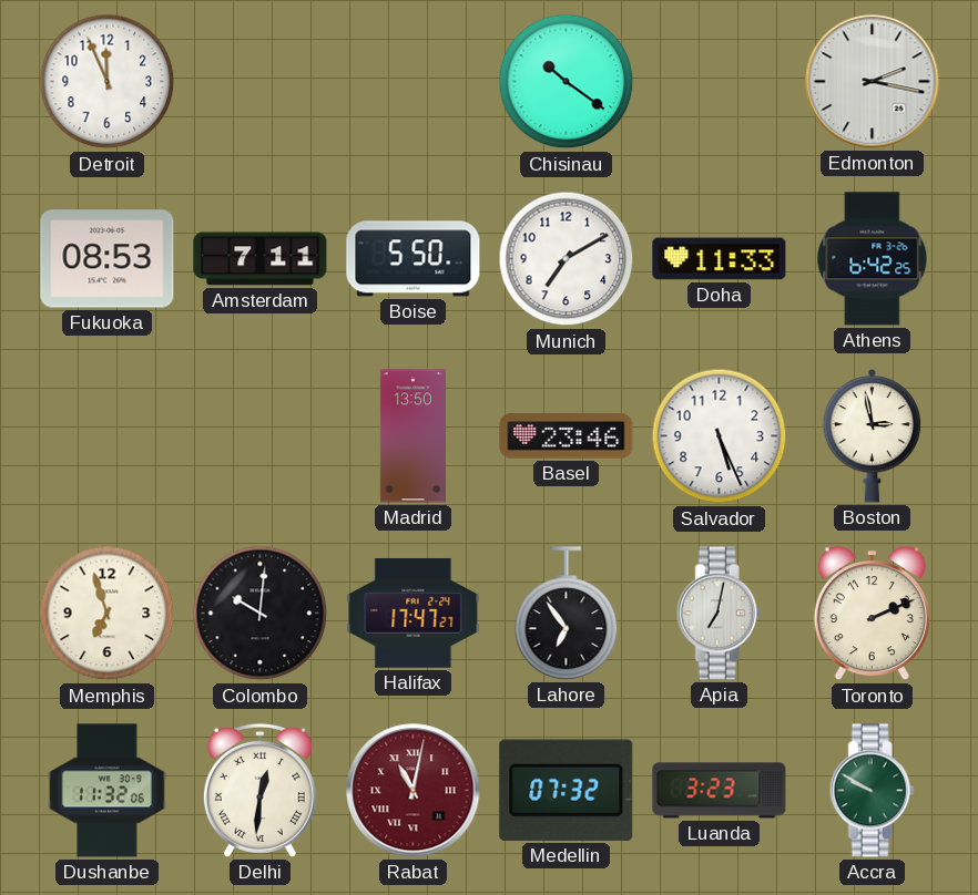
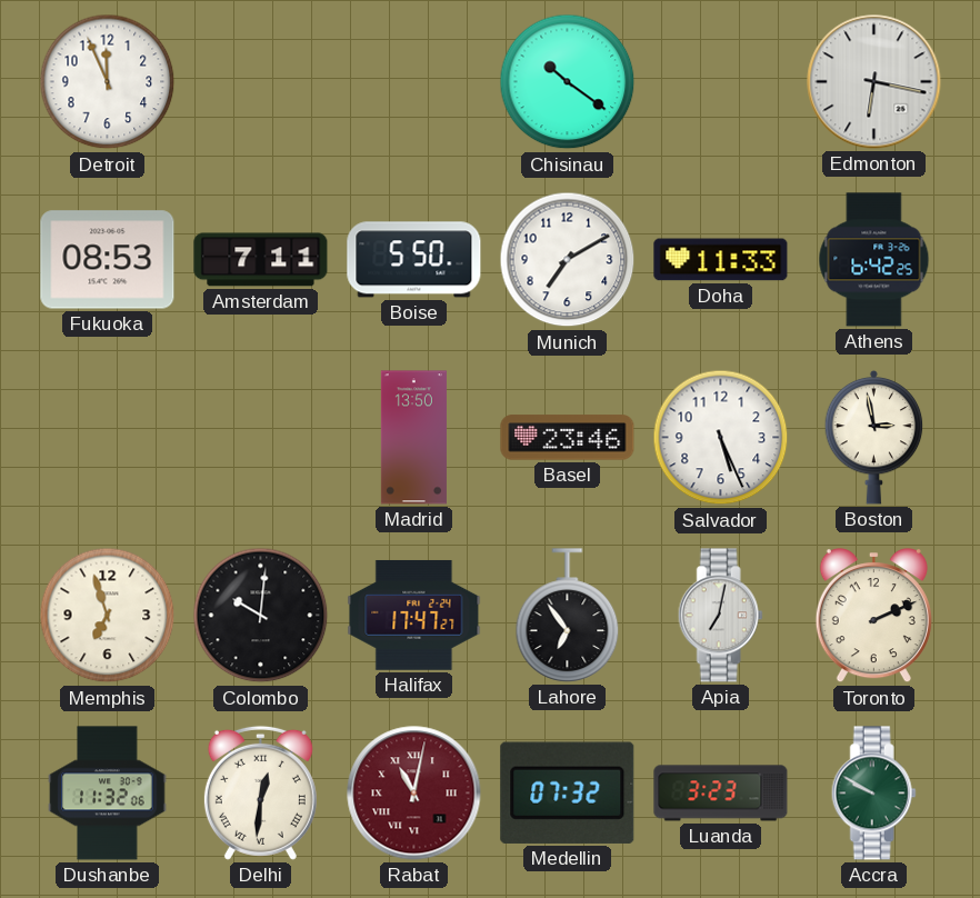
Edmonton: 2:17 -> 6:17 (874, 82)
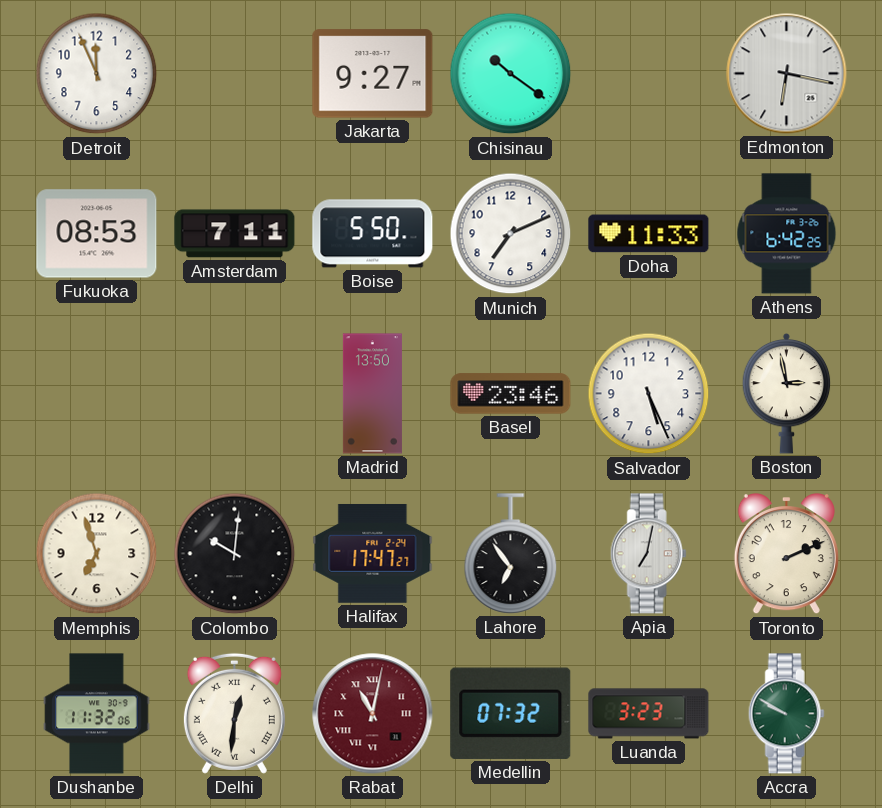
Jakarta: none -> 9:27 (373, 74)
Munich: 7:10 -> 7:11 (511, 234)
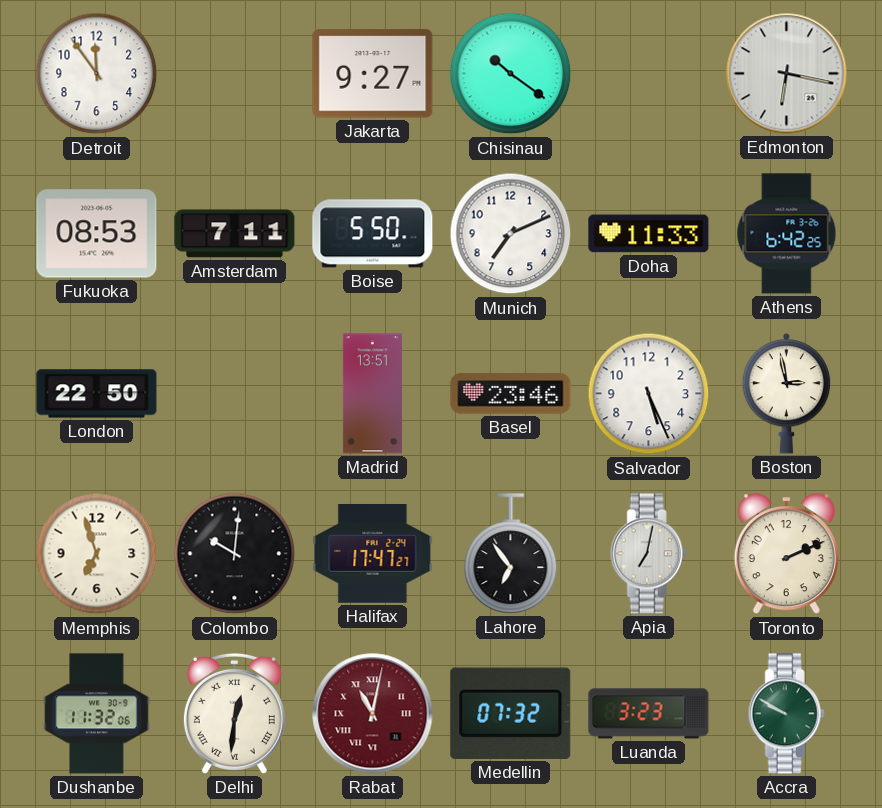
Detroit: 11:56 -> 11:54 (97, 74)
London: none -> 22:50 (97, 394)
Madrid: 13:50 -> 13:51 (372, 394)
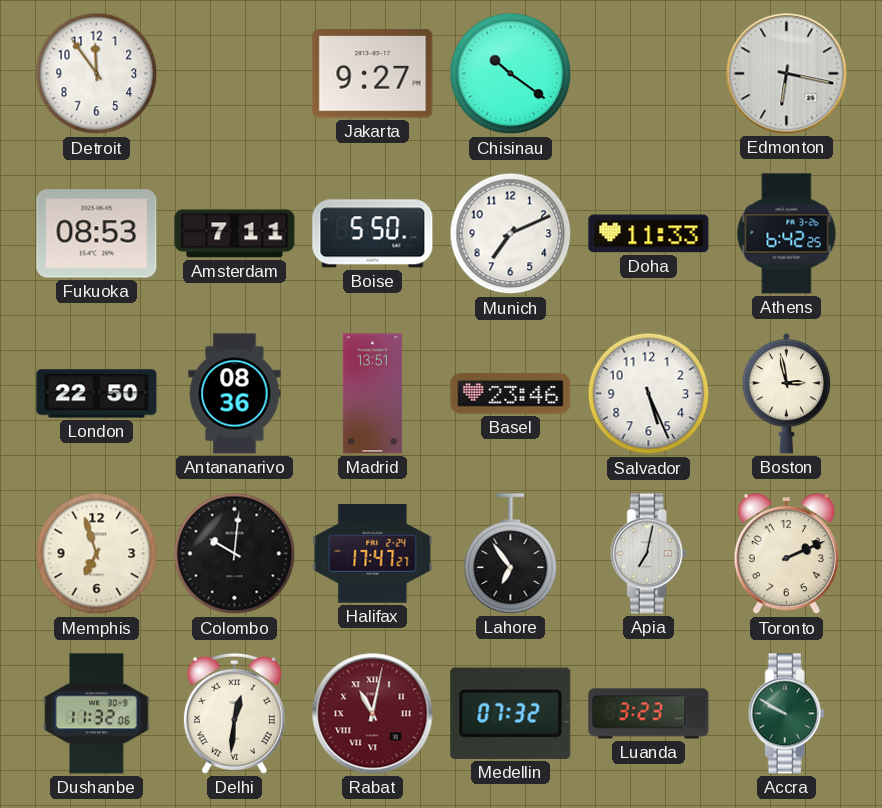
Antananarivo: none -> 08:36 (235, 394)
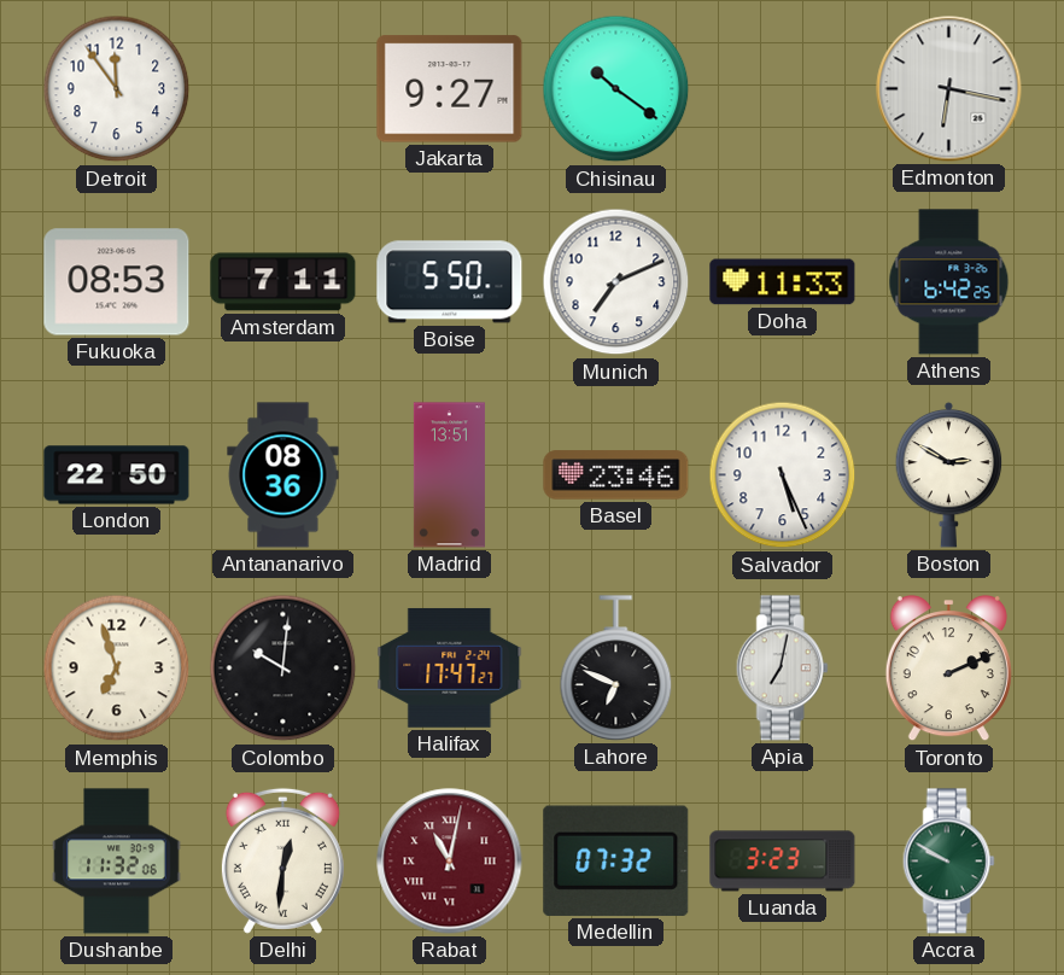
Boston: 2:58 -> 2:50 (949, 474)
Lahore: 6:54 -> 6:49 (616, 669)
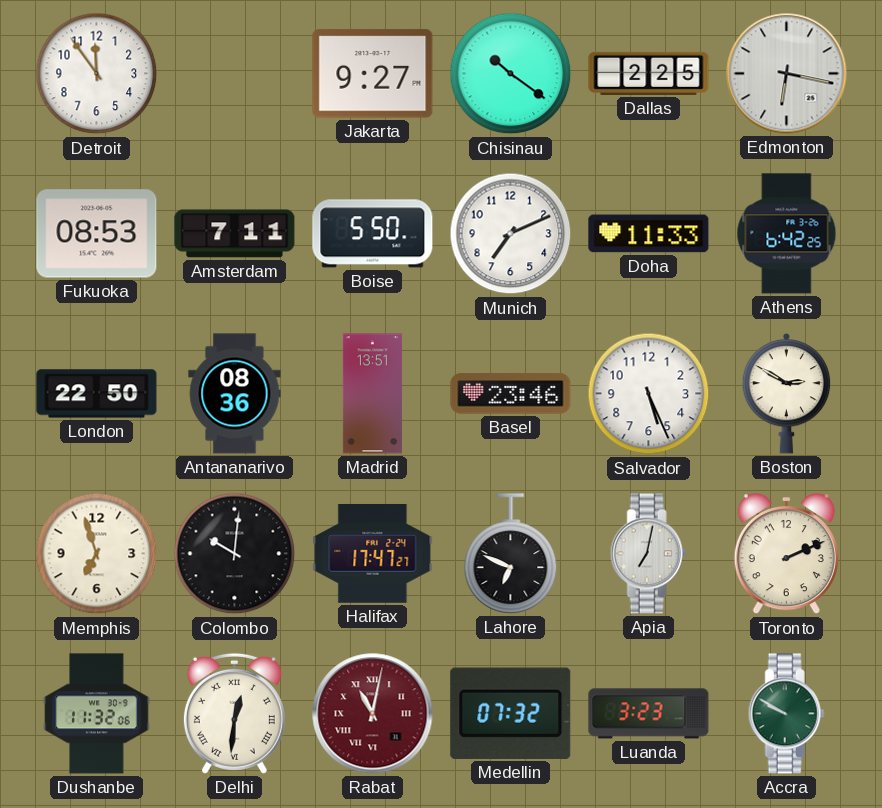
Dallas: none -> 2:25 (649, 73)
